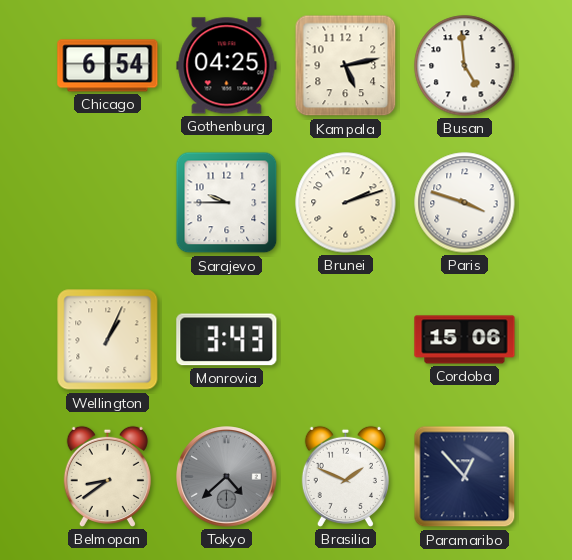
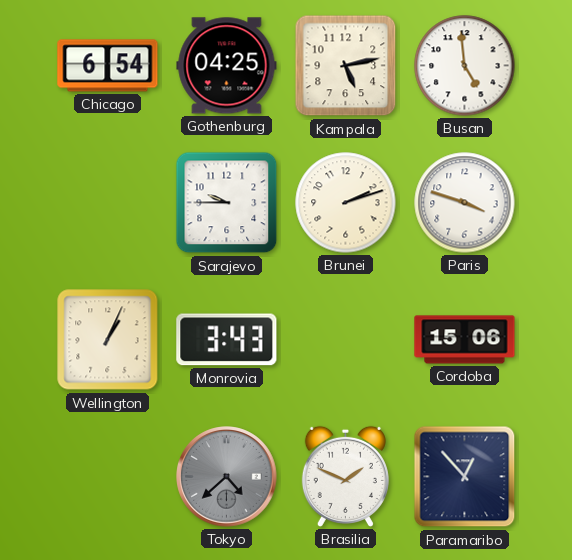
Belmopan: 8:39 -> none (107, 476)
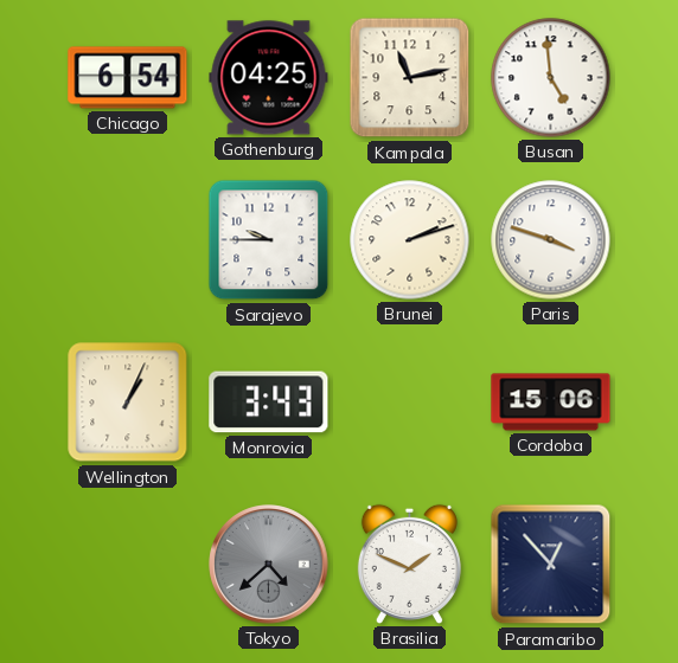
Kampala: 5:13 -> 11:13 (410, 78)
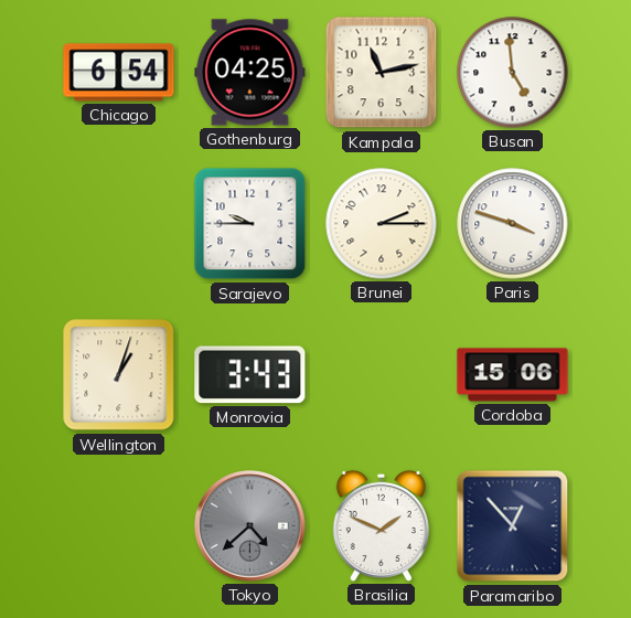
Brunei: 2:12 -> 2:15 (382, 224)
Wellington: 1:04 -> 1:03 (119, 375)
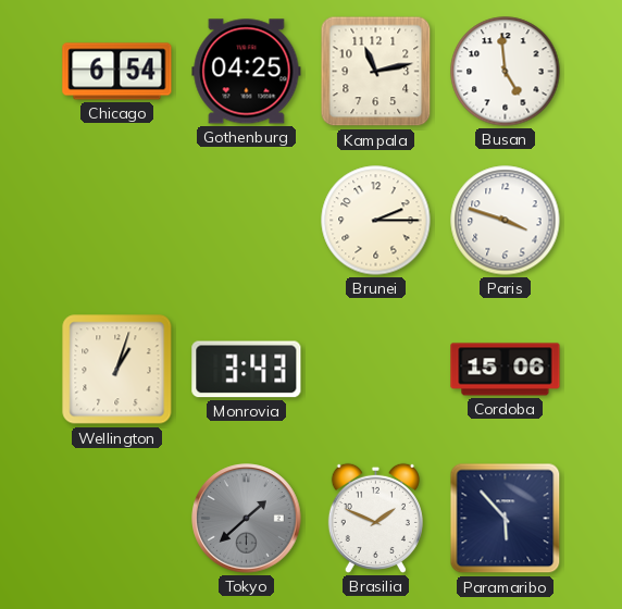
Sarajevo: 9:45 -> none (250, 224)
Tokyo: 4:38 -> 1:38 (247, 519)
Paramaribo: 12:53 -> 5:53 (506, 519)
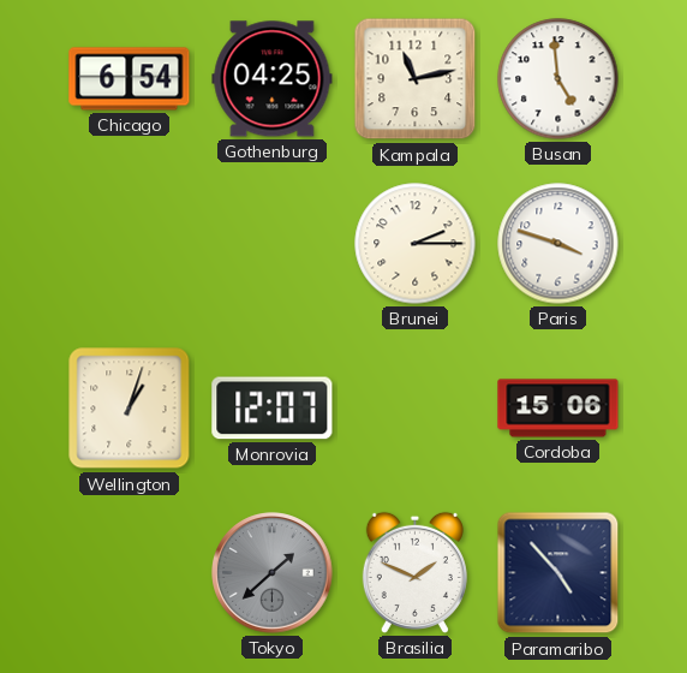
Monrovia: 3:43 -> 12:07 (273, 409)
Paramaribo: 5:53 -> 4:53 (558, 573)
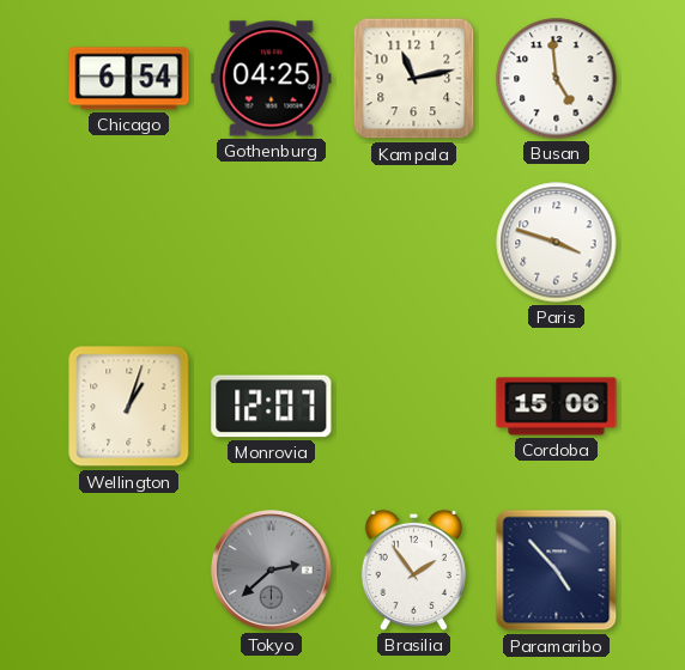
Brunei: 2:15 -> none (416, 244)
Tokyo: 1:38 -> 2:38 (272, 571)
Brasilia: 1:49 -> 1:54 (413, 569)
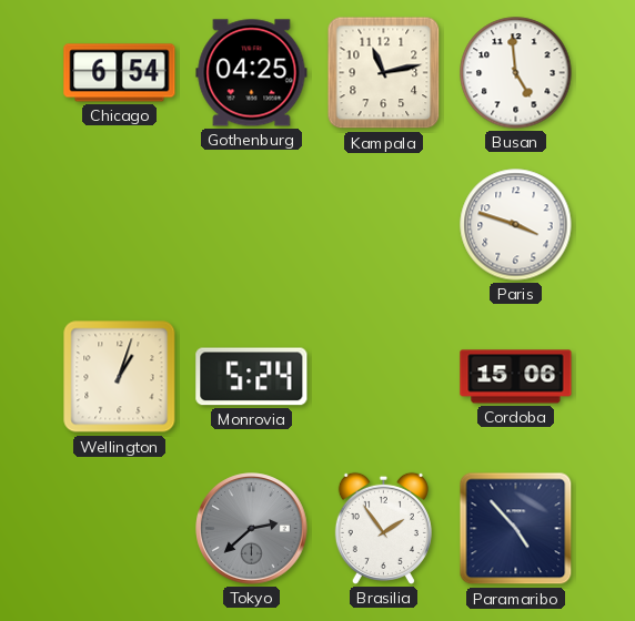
Monrovia: 12:07 -> 5:24 (252, 377)
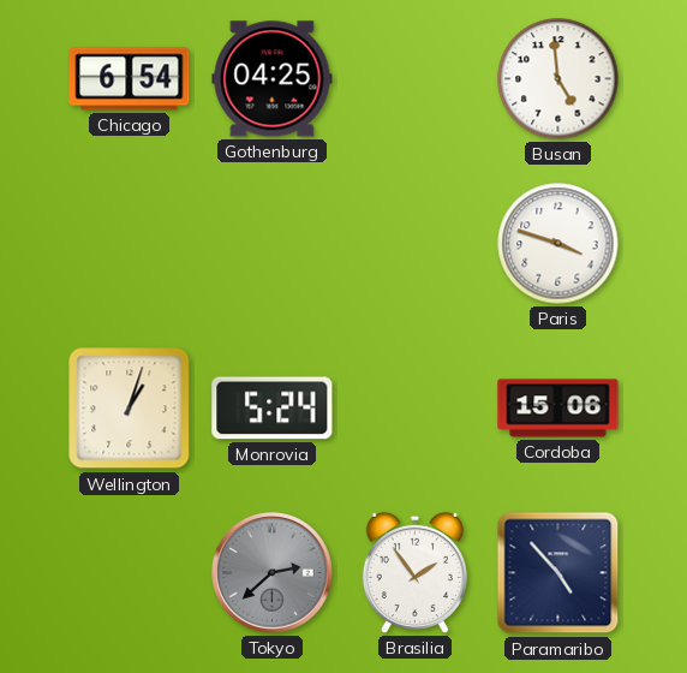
Kampala: 11:13 -> none (384, 73)
